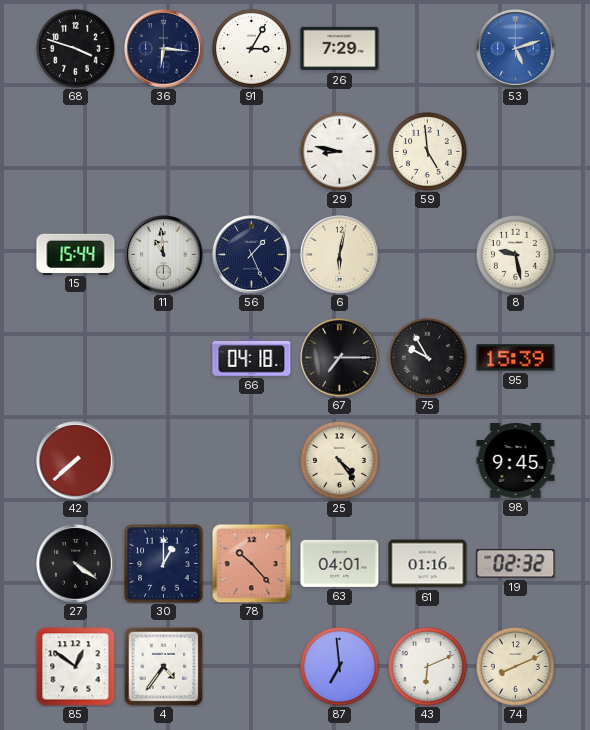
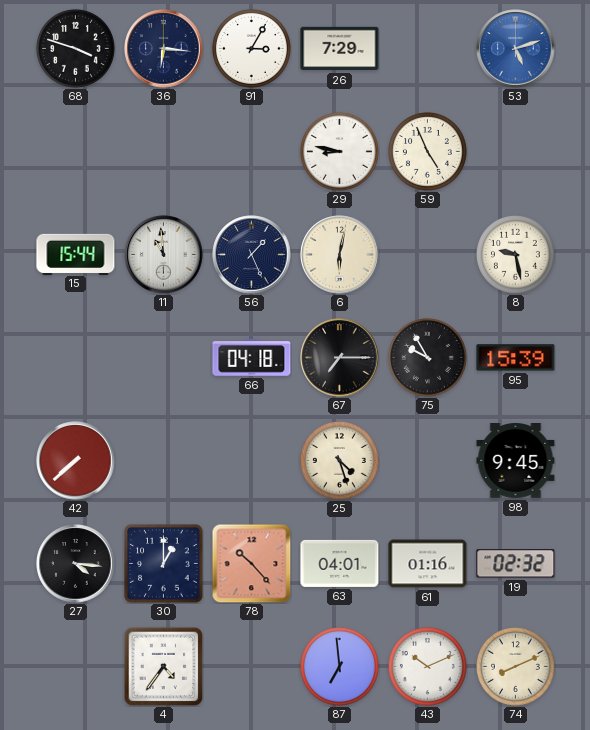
59: 4:59 -> 4:56 (427, 151)
25: 4:24 -> 4:27 (339, 460)
27: 4:21 -> 4:16 (76, 564)
85: 12:51 -> none (76, 667)
43: 6:11 -> 10:11 (427, 666)
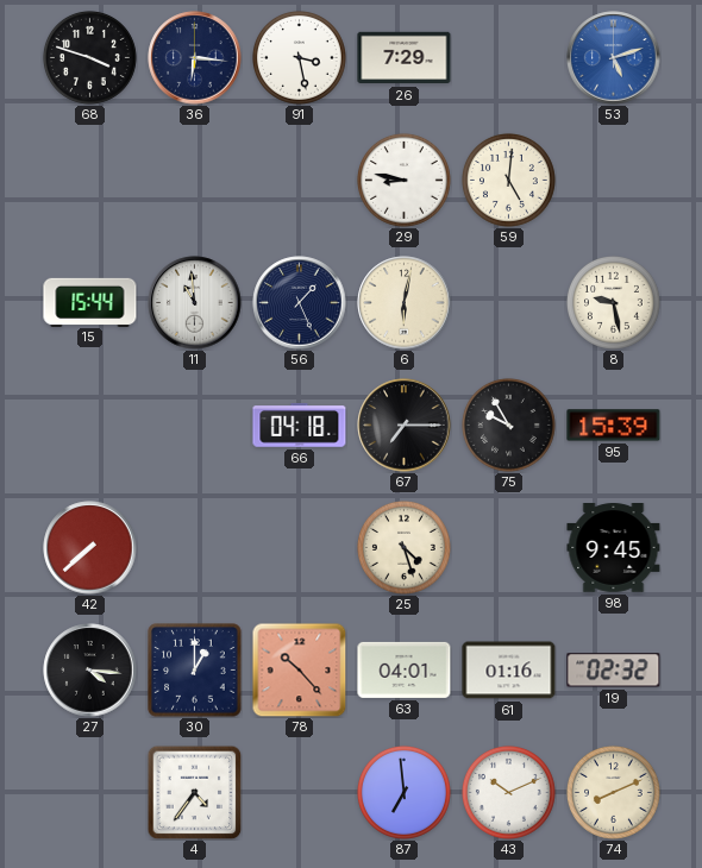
91: 3:05 -> 3:28 (299, 57)
59: 4:56 -> 5:01 (508, 180)
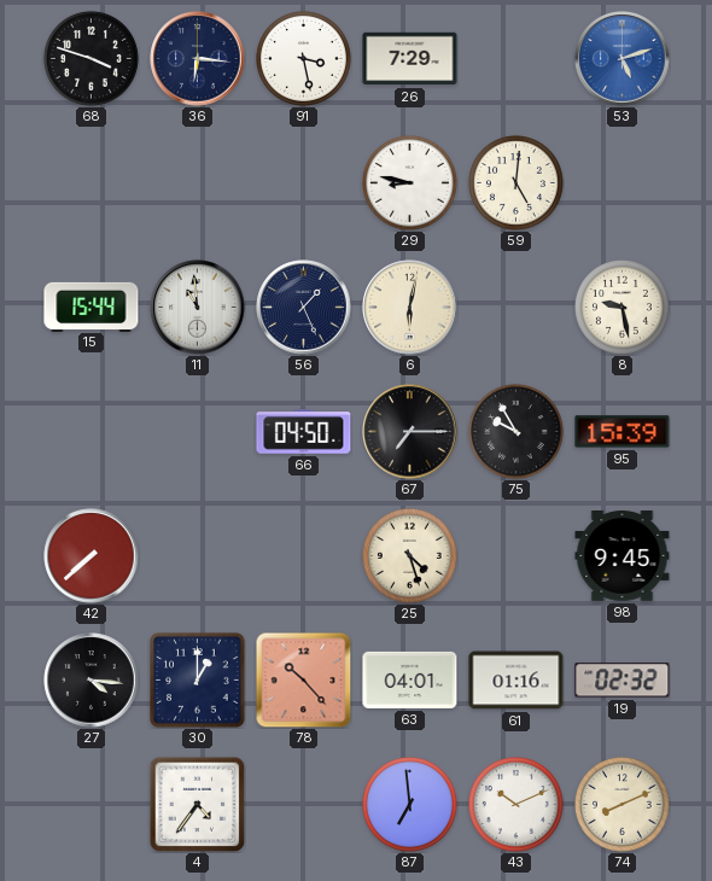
66: 04:18 -> 04:50 (304, 432)
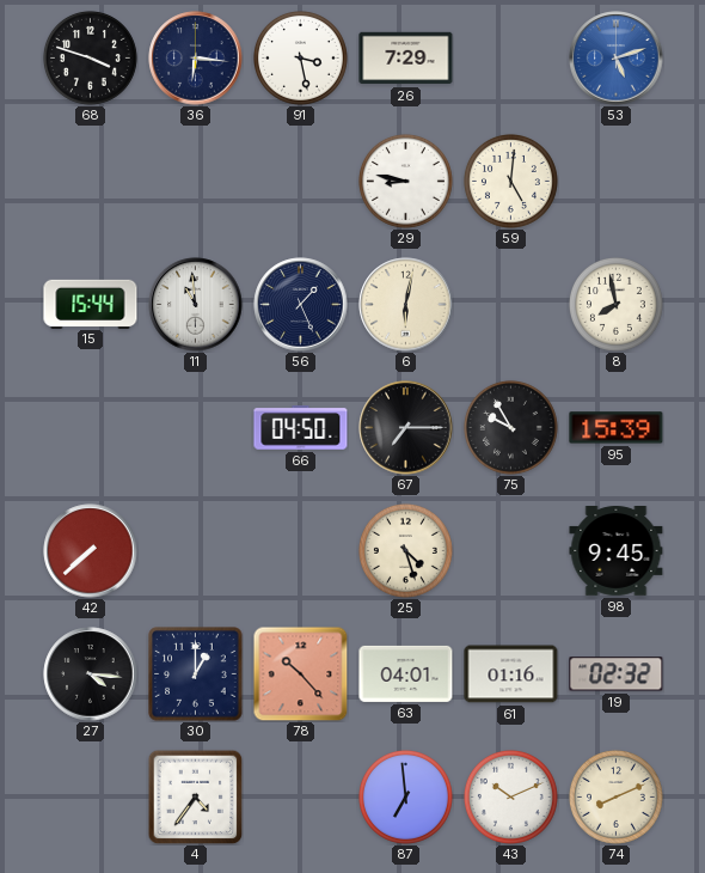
8: 9:28 -> 7:58 (615, 304)
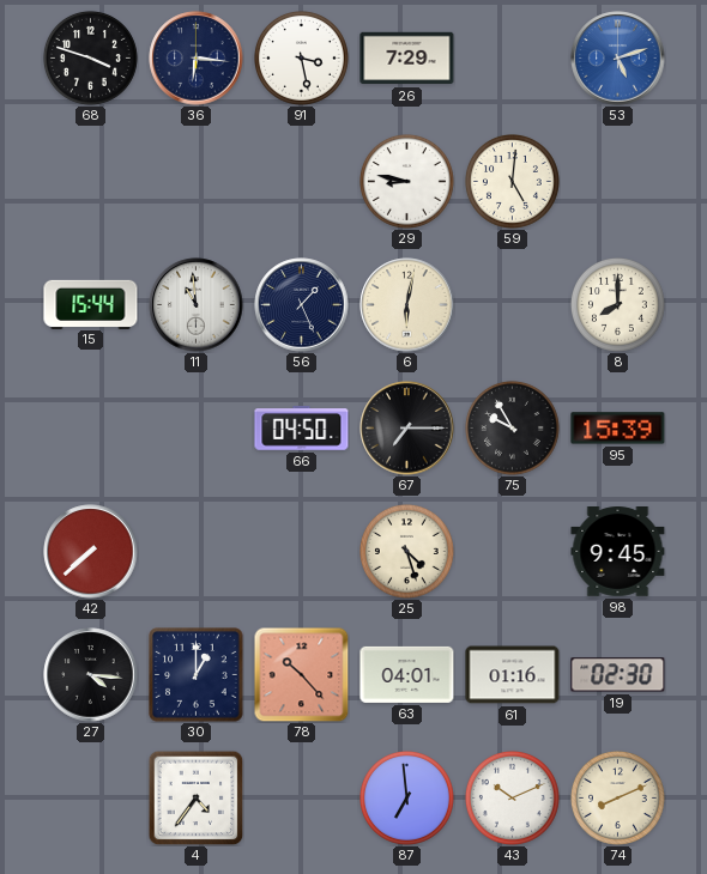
8: 7:58 -> 8:00 (617, 304)
19: 02:32 -> 02:30 (618, 675)
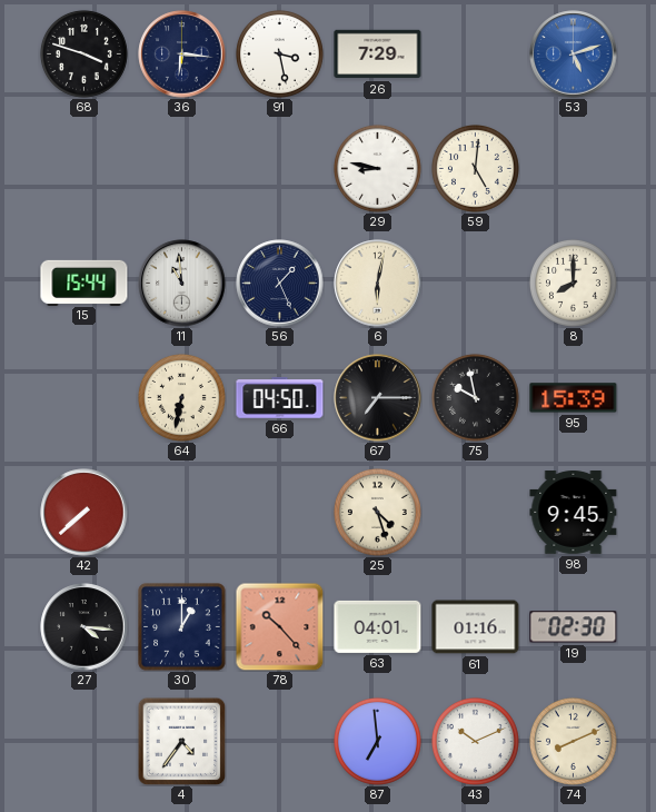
64: none -> 6:32 (181, 397)
75: 9:55 -> 9:58 (475, 397)
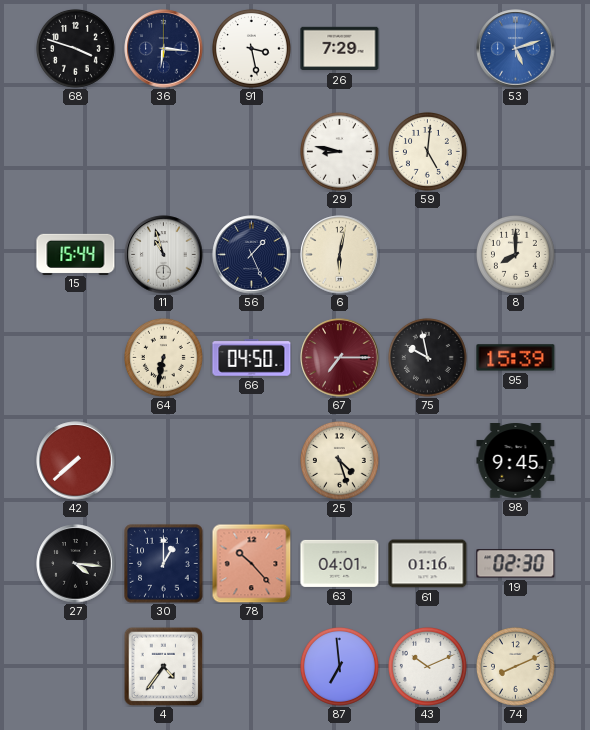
11: 10:59 -> 10:57 (164, 255)
67 dial: black -> burgundy (340, 358)
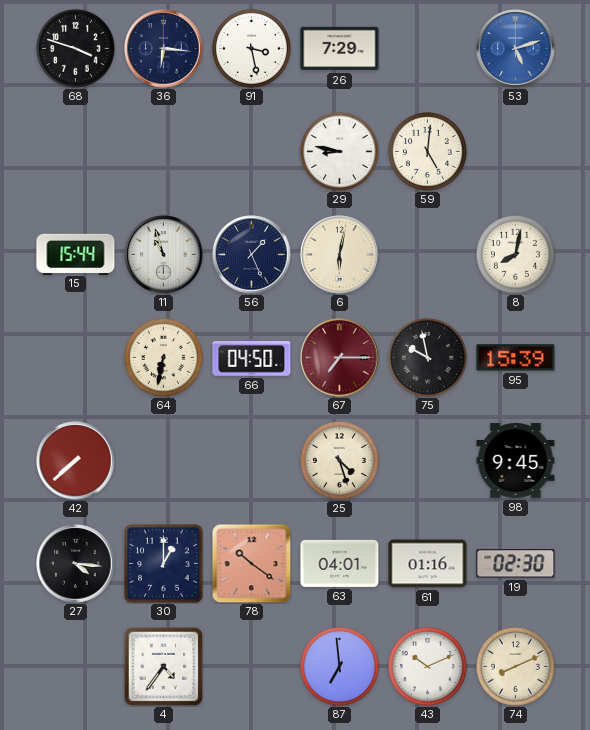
8: 8:00 -> 8:02 (515, 254)
78: 10:23 -> 10:21 (251, 563)
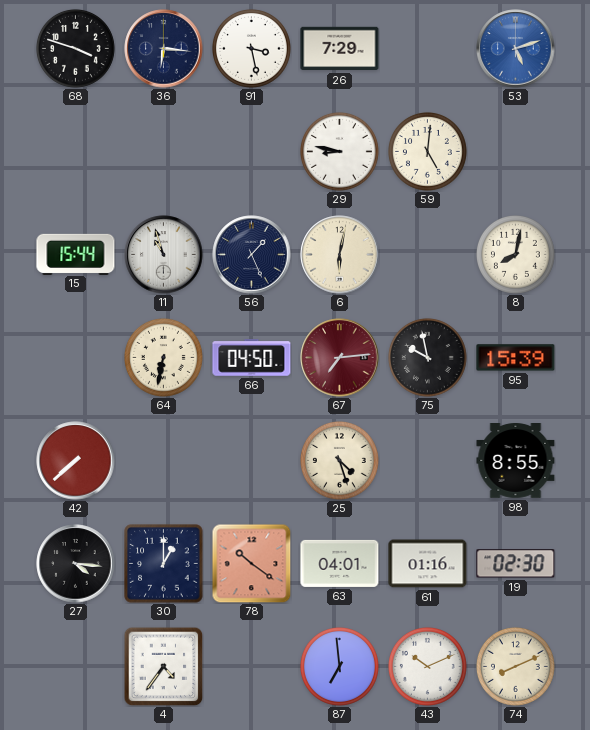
67: 7:15 -> 7:14 (340, 358)
98: 9:45 -> 8:55 (516, 461)
